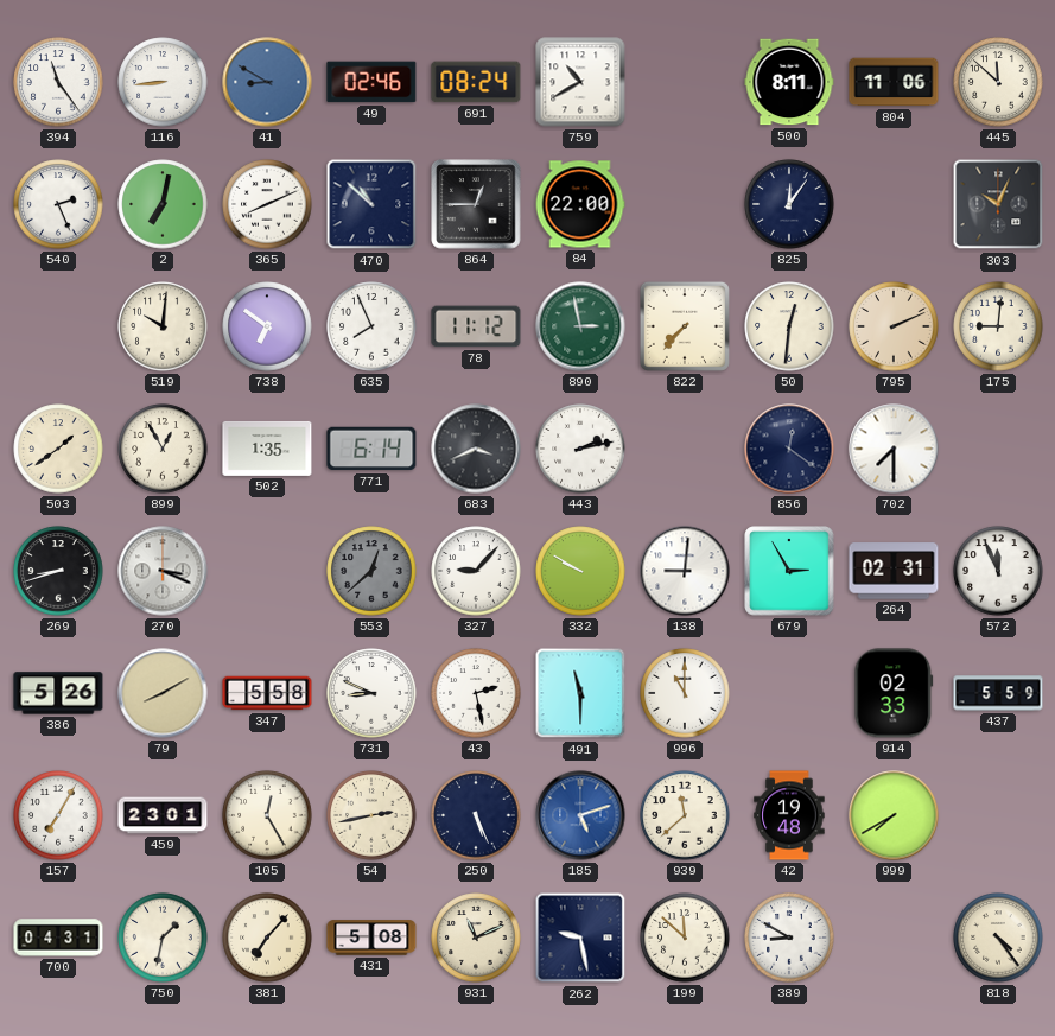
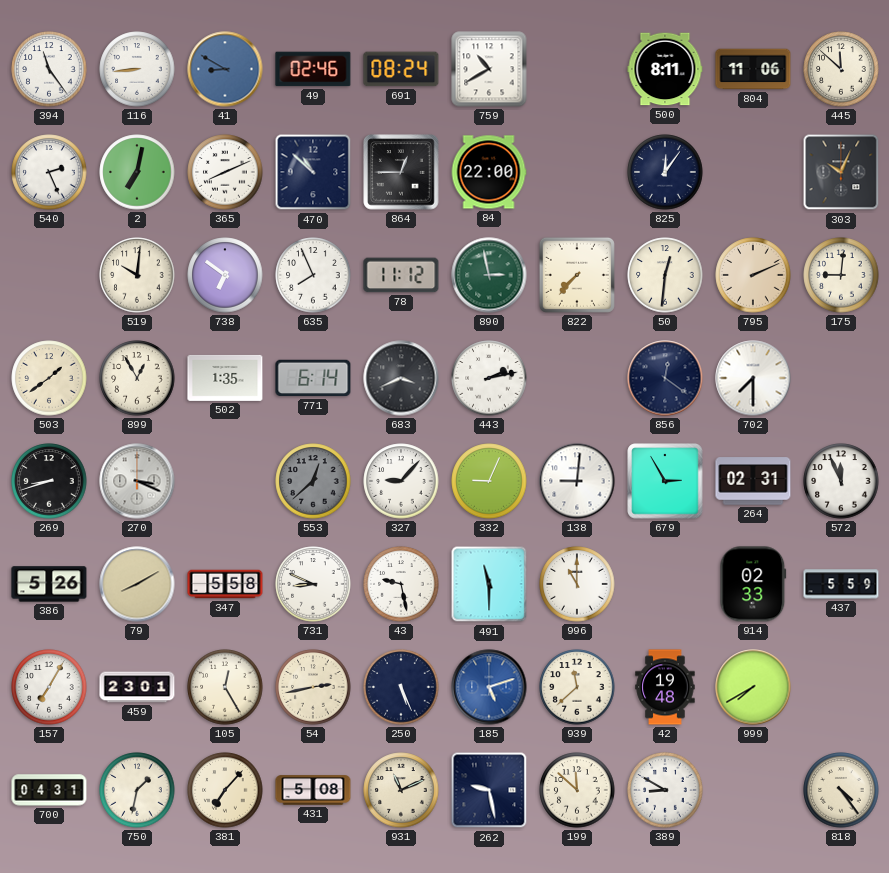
332: 9:50 -> 9:04 (489, 481)
43: 2:28 -> 9:28 (401, 584)
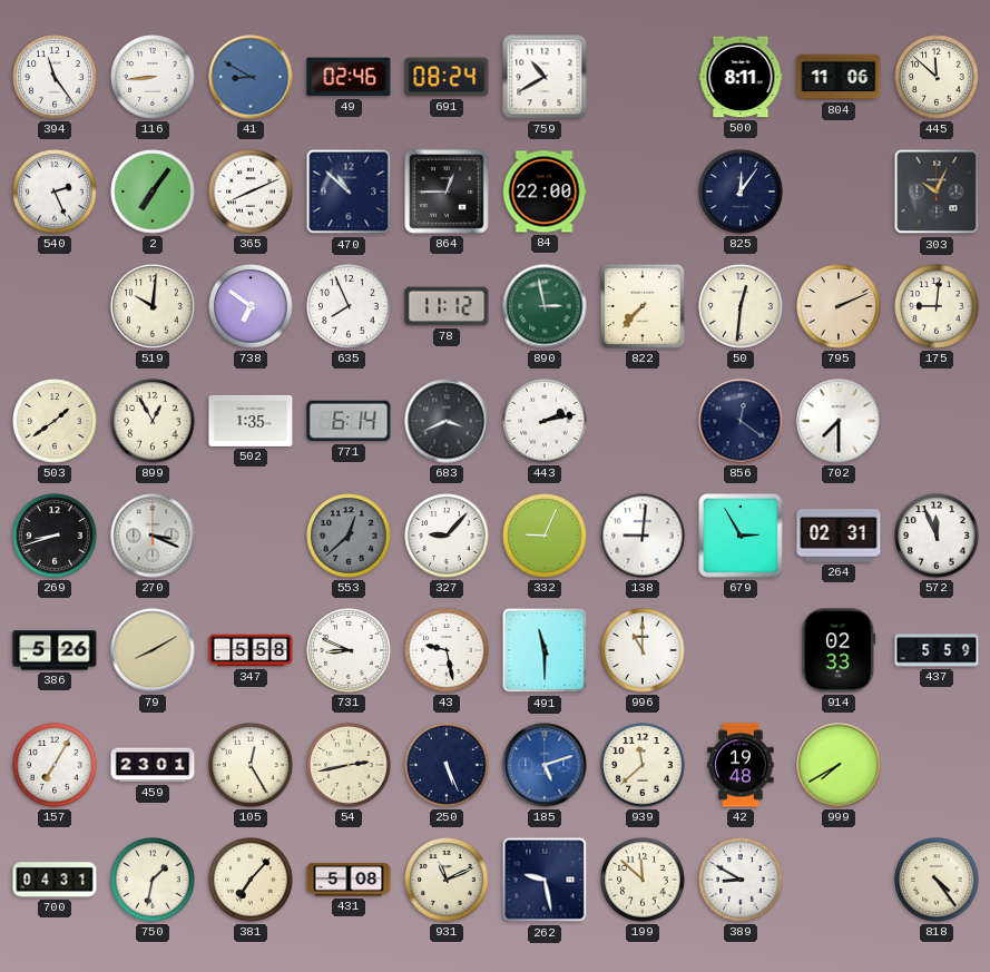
2: 7:02 -> 7:06 (153, 192)
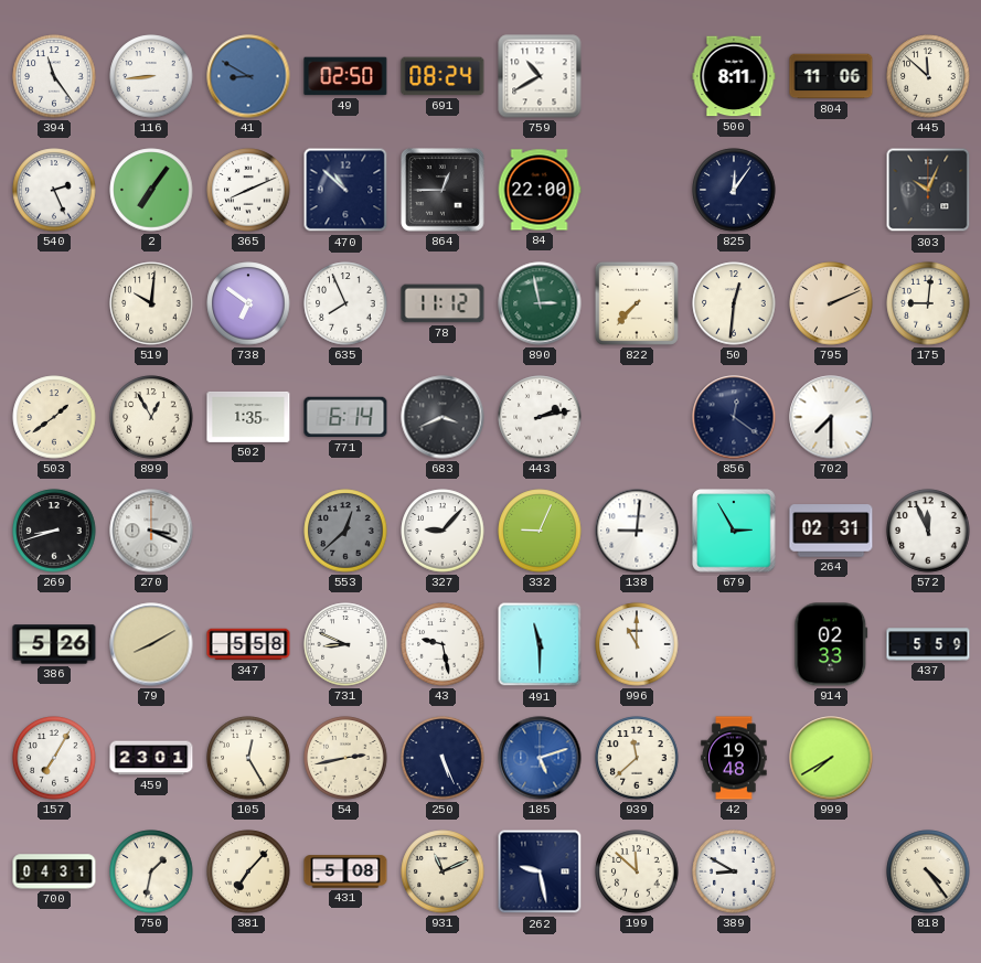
49: 02:46 -> 02:50 (345, 76)
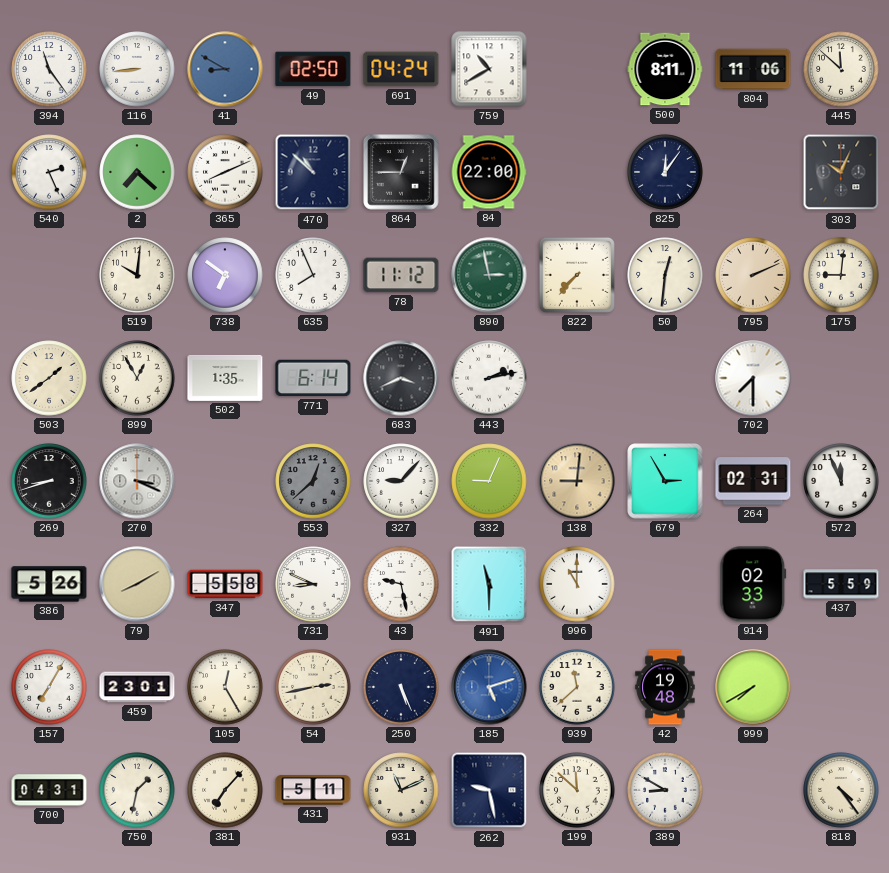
691: 08:24 -> 04:24 (401, 69)
2: 7:06 -> 7:22 (137, 172)
856: 12:21 -> none (734, 417)
138 dial: white -> champagne (577, 481)
431: 5:08 -> 5:11 (313, 790)
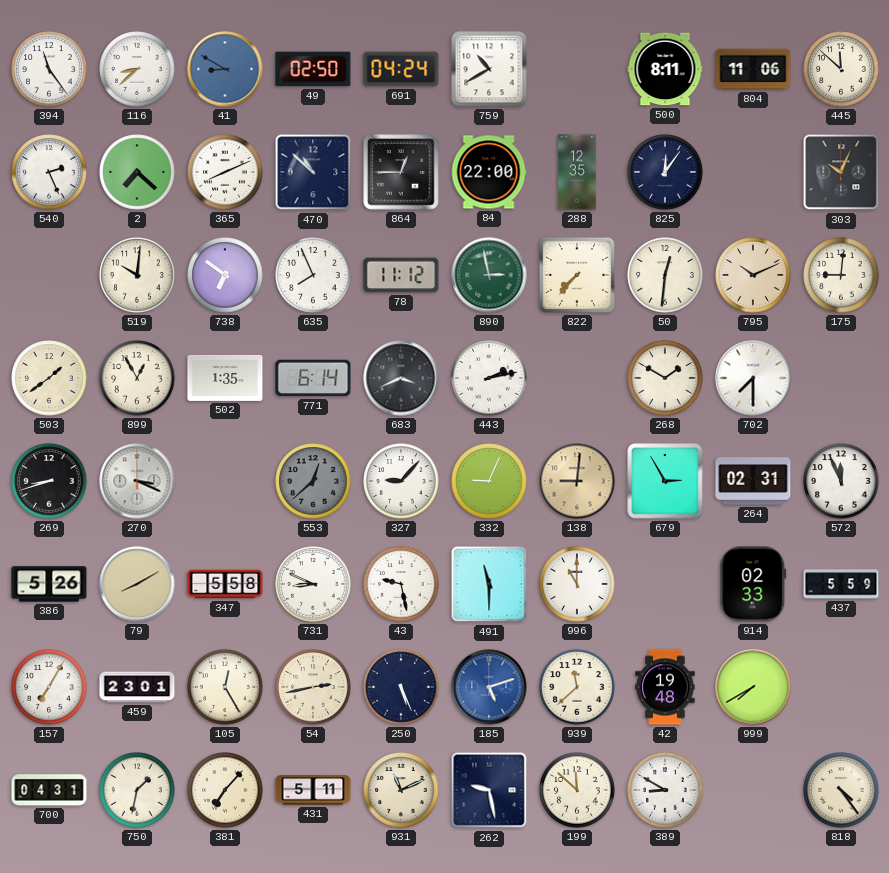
116: 8:44 -> 8:38 (137, 69)
288: none -> 12:35 (577, 172)
795: 2:11 -> 10:11 (753, 275)
268: none -> 1:50 (665, 378)
